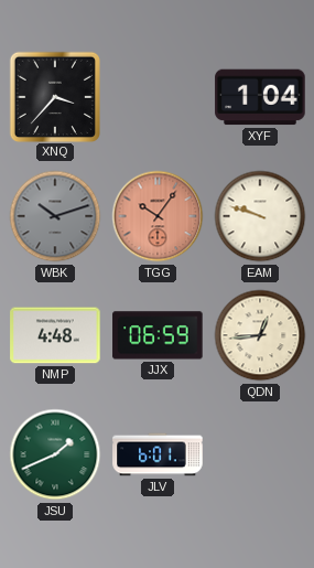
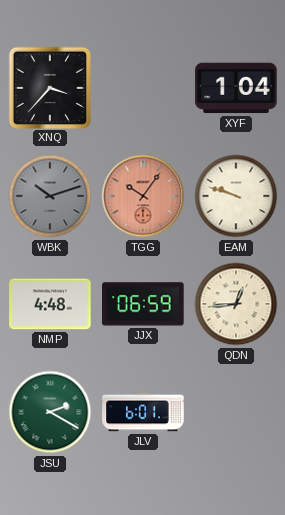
JSU: 1:41 -> 2:20 (50, 412)
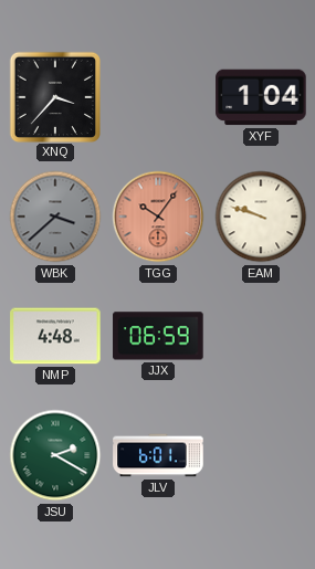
WBK: 10:12 -> 3:38 (55, 217)
QDN: 12:44 -> none (236, 304)
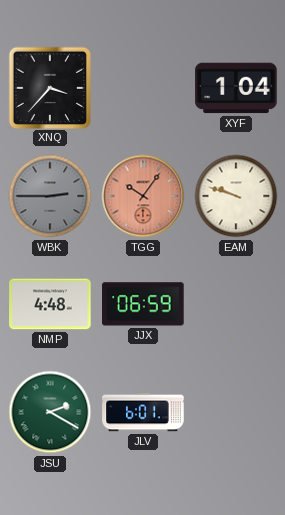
WBK: 3:38 -> 2:45 (50, 196)
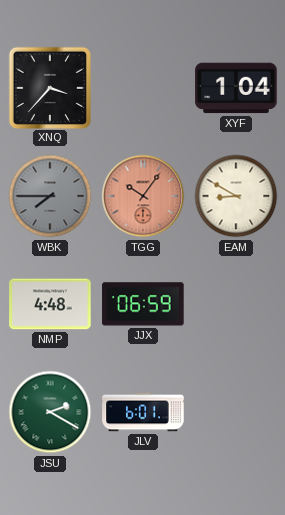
WBK: 2:45 -> 7:45 (50, 196)
EAM: 9:48 -> 8:50 (236, 196)
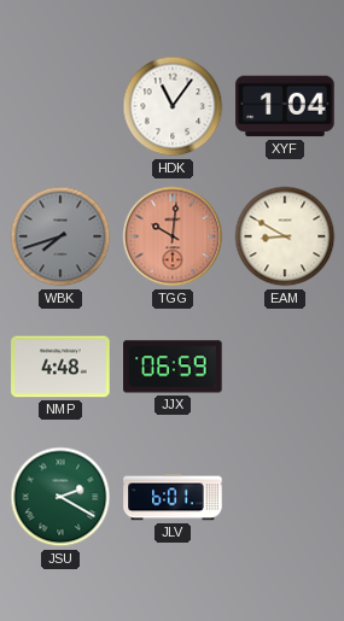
XNQ: 3:37 -> none (49, 87)
HDK: none -> 11:06 (173, 106)
WBK: 7:45 -> 7:42 (60, 236)
TGG: 10:06 -> 10:01 (173, 236)
